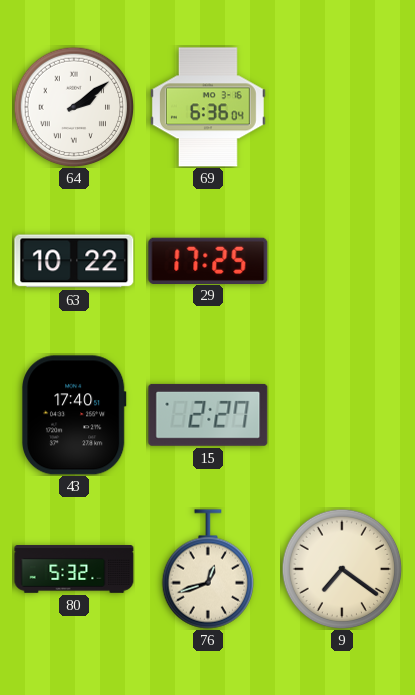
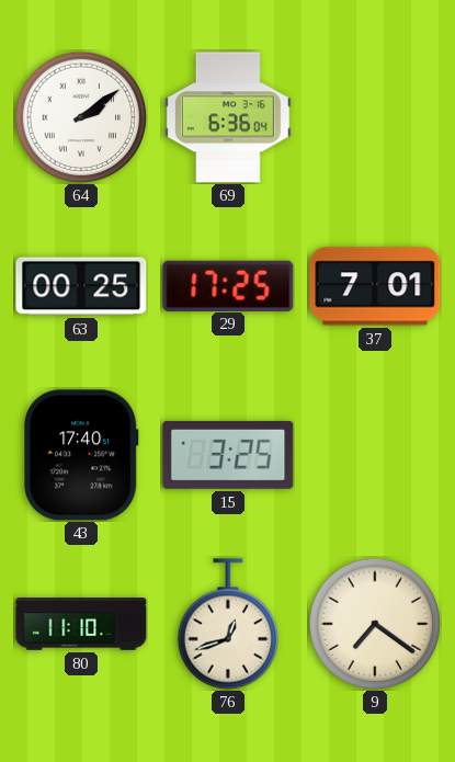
63: 10:22 -> 00:25 (81, 286)
37: none -> 7:01 (375, 286)
15: 2:27 -> 3:25 (228, 455)
80: 5:32 -> 11:10 (81, 625)
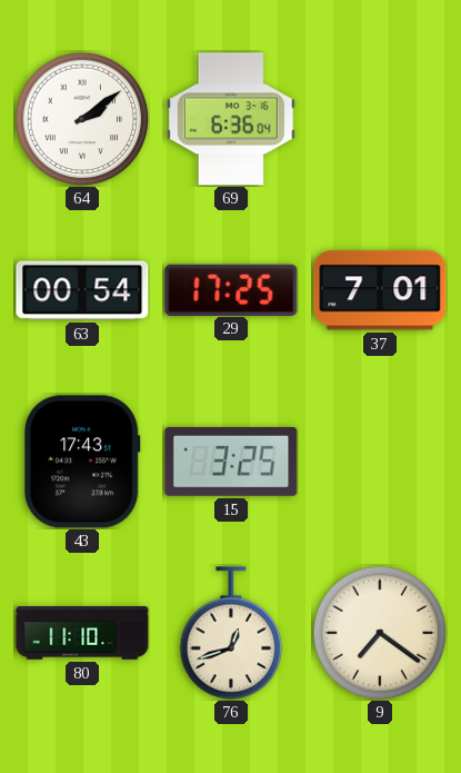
63: 00:25 -> 00:54 (82, 290)
43: 17:40 -> 17:43 (83, 462)
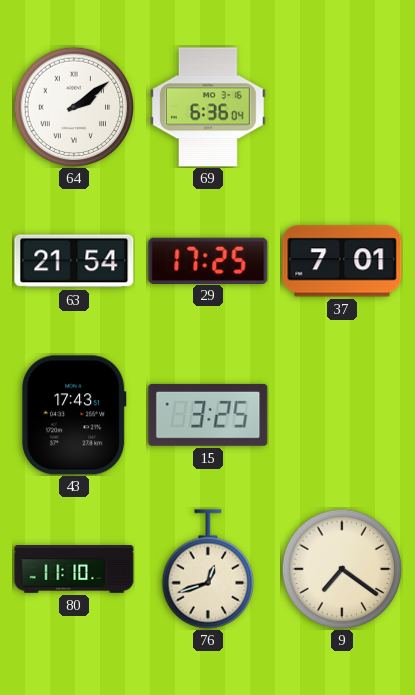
63: 00:54 -> 21:54 (74, 261)
